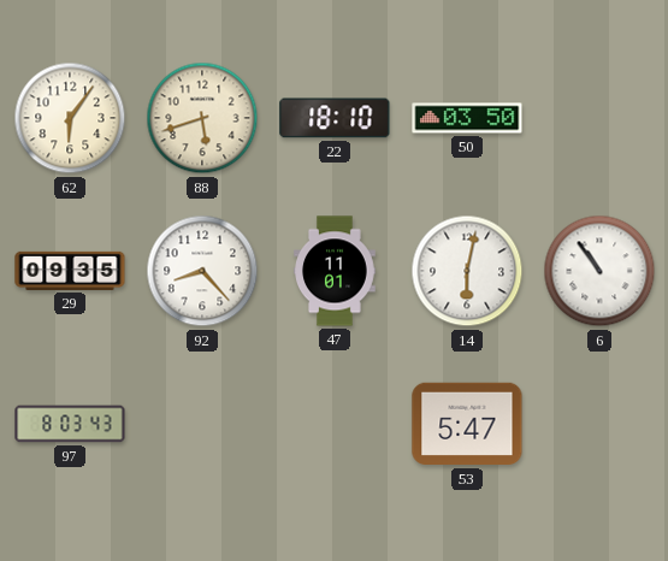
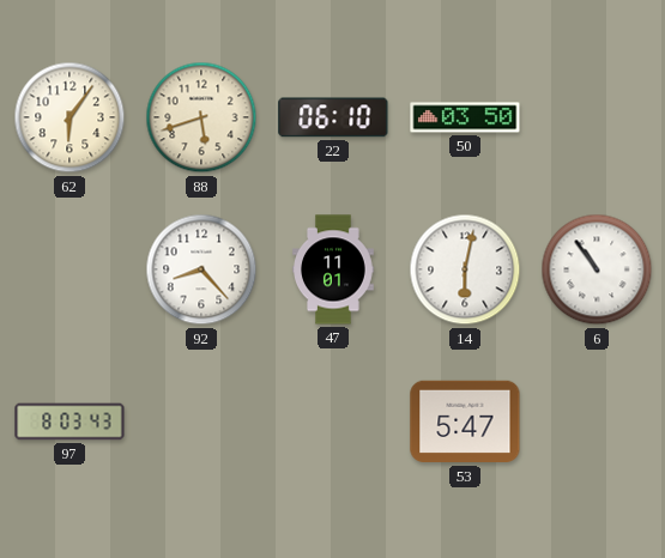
22: 18:10 -> 06:10 (333, 117)
29: 09:35 -> none (70, 271)
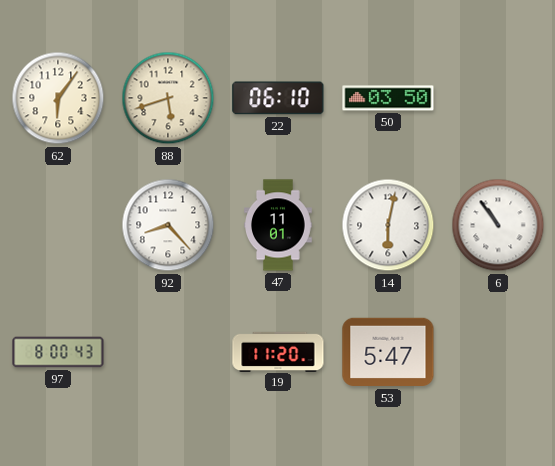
97: 8:03 -> 8:00 (58, 352)
19: none -> 11:20 (278, 351)
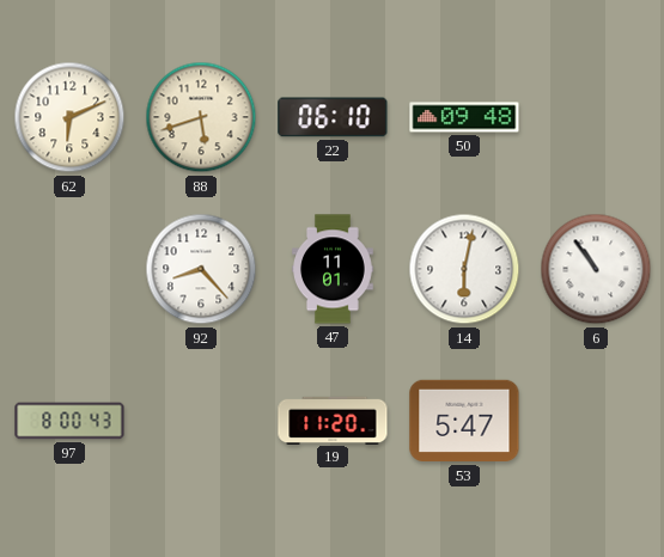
62: 6:06 -> 6:11 (69, 117)
50: 03:50 -> 09:48 (464, 117)
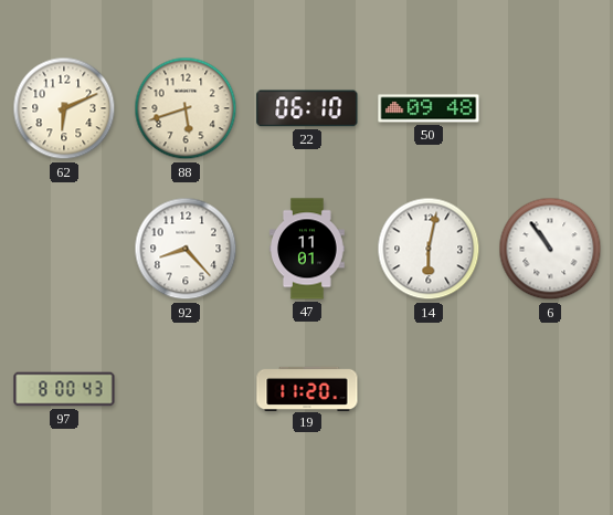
53: 5:47 -> none (464, 421)
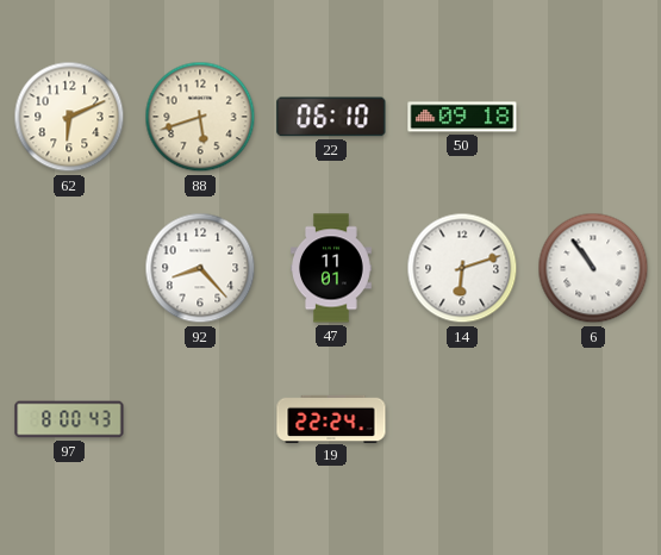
50: 09:48 -> 09:18 (462, 117)
14: 6:02 -> 6:12 (462, 268)
19: 11:20 -> 22:24 (331, 418)
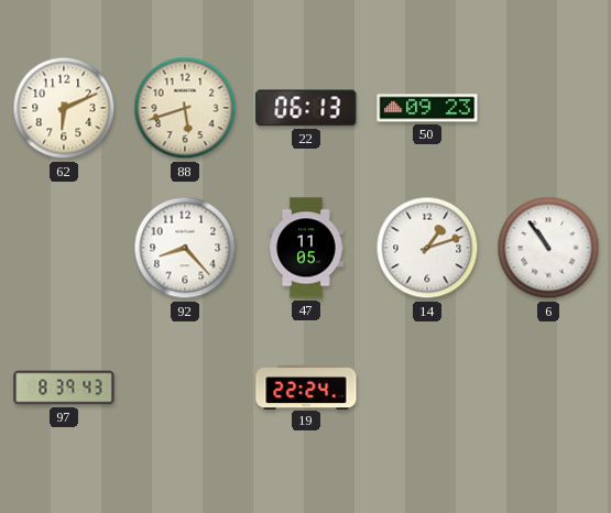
22: 06:10 -> 06:13 (306, 108)
50: 09:18 -> 09:23 (427, 108)
47: 11:01 -> 11:05 (307, 248)
14: 6:12 -> 1:12 (427, 248)
97: 8:00 -> 8:39 (64, 388)
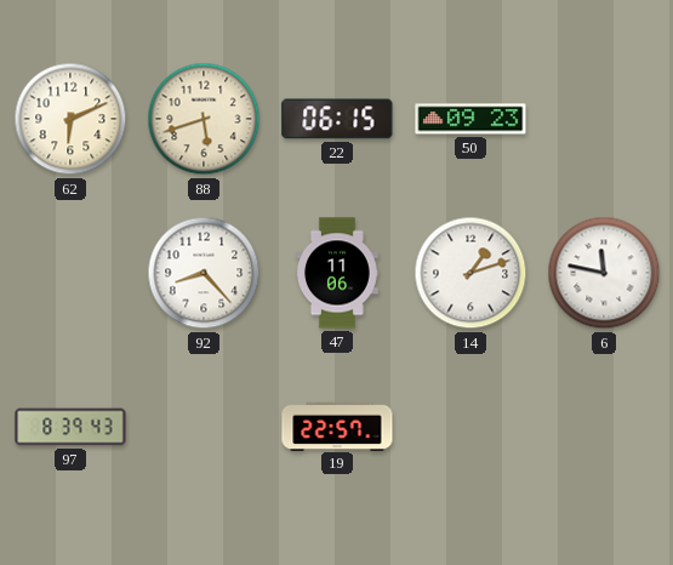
22: 06:13 -> 06:15 (337, 119)
47: 11:05 -> 11:06 (338, 273)
6: 10:54 -> 11:47 (604, 273)
19: 22:24 -> 22:57 (337, 426)
